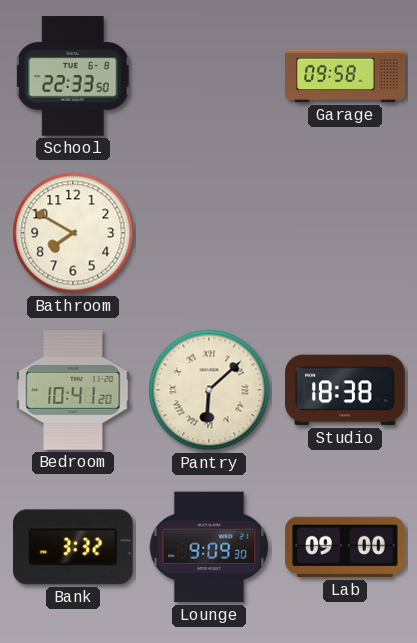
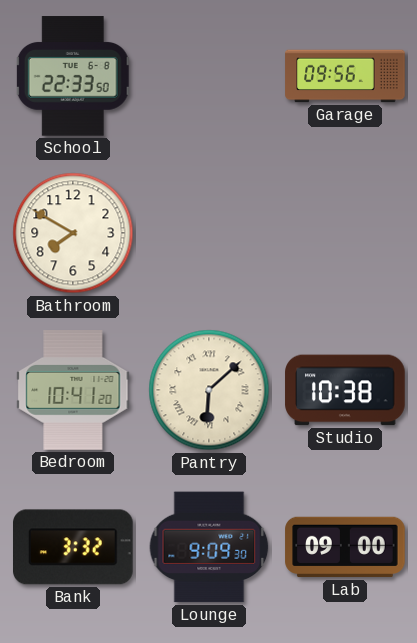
Garage: 09:58 -> 09:56 (345, 76)
Studio: 18:38 -> 10:38 (345, 390)
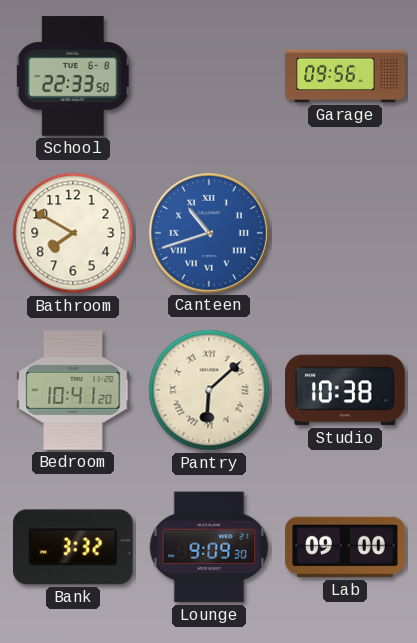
Canteen: none -> 10:42 (209, 233)
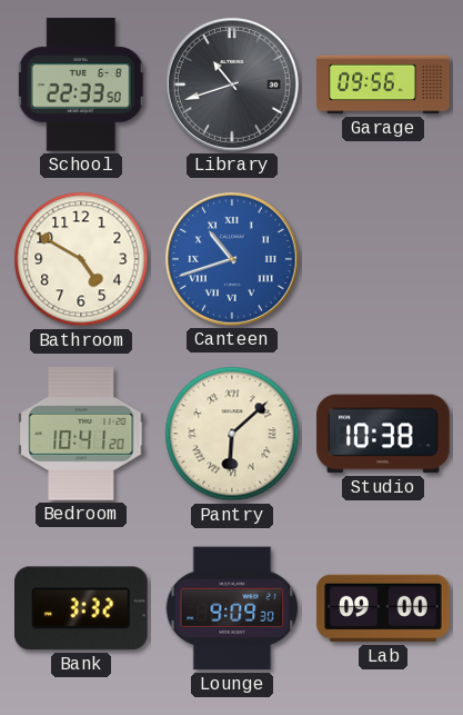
Library: none -> 10:42 (232, 85)
Bathroom: 7:50 -> 4:50 (81, 259)
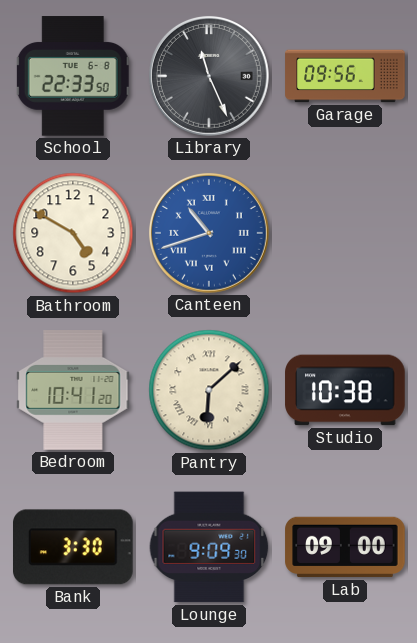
Library: 10:42 -> 11:26 (209, 76)
Bank: 3:32 -> 3:30 (74, 547)
